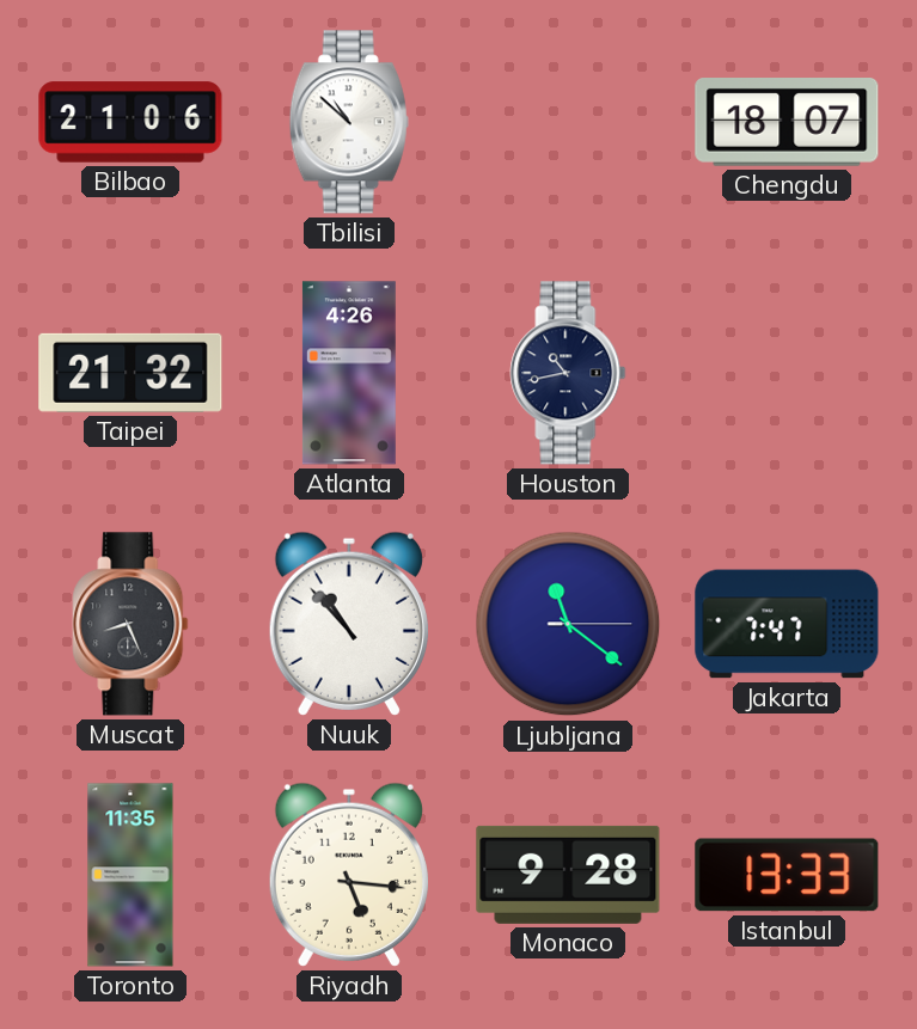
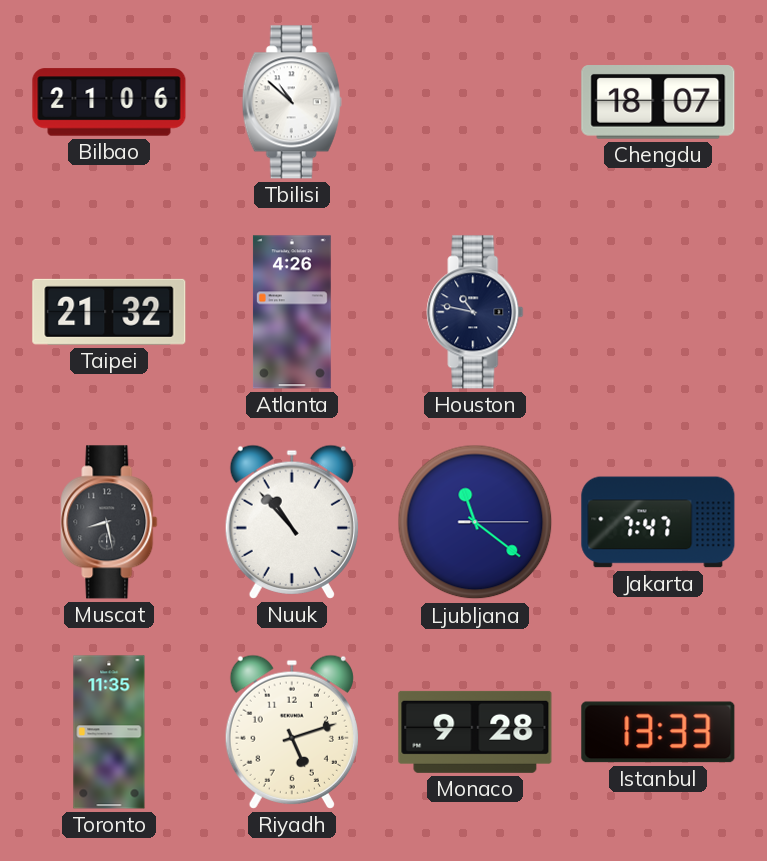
Houston: 10:43 -> 10:47 (475, 312)
Muscat: 8:26 -> 8:28 (109, 522)
Riyadh: 5:16 -> 5:12 (292, 732)
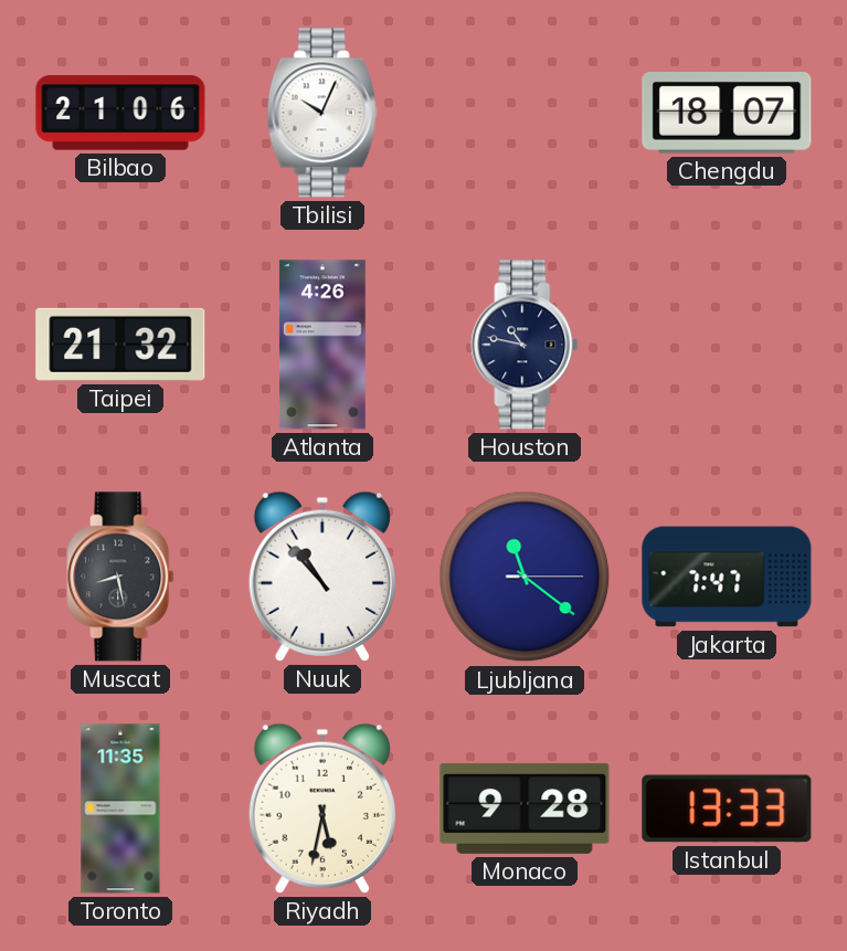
Tbilisi: 10:52 -> 10:04 (322, 113)
Riyadh: 5:12 -> 5:32 (322, 809)
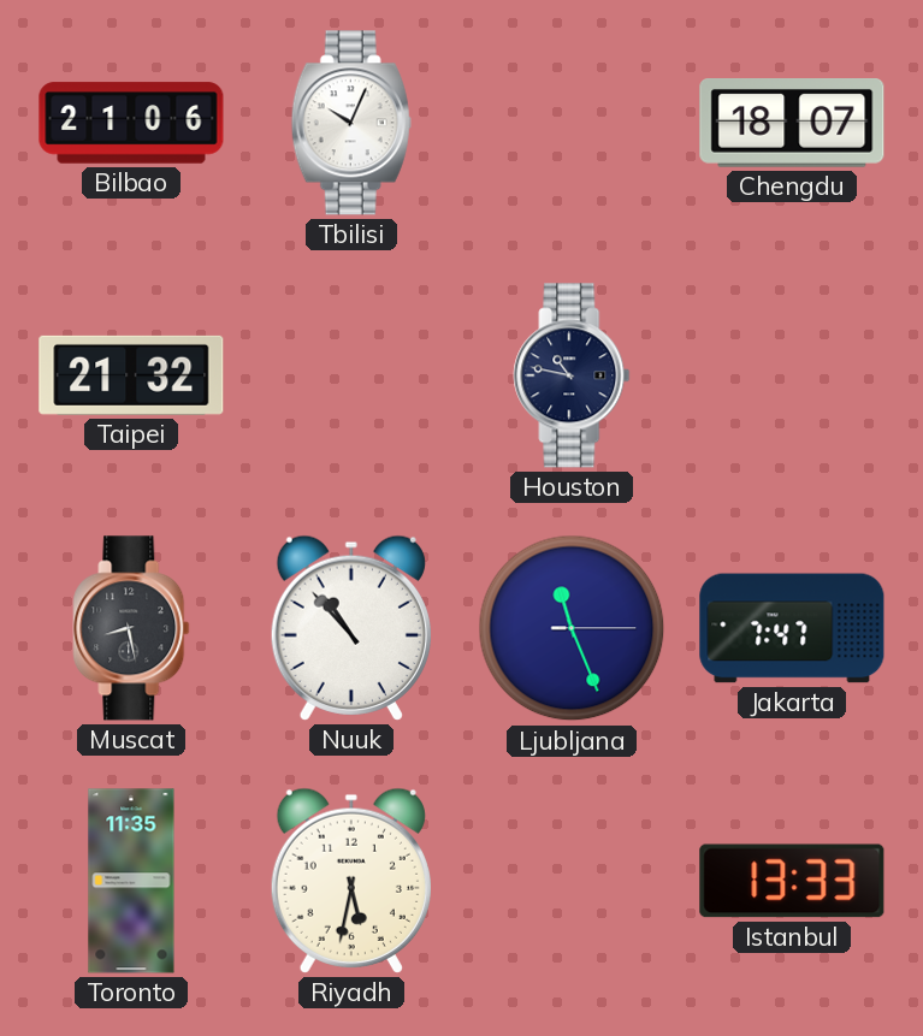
Atlanta: 4:26 -> none (322, 345)
Ljubljana: 11:21 -> 11:26 (572, 628)
Monaco: 9:28 -> none (525, 809)
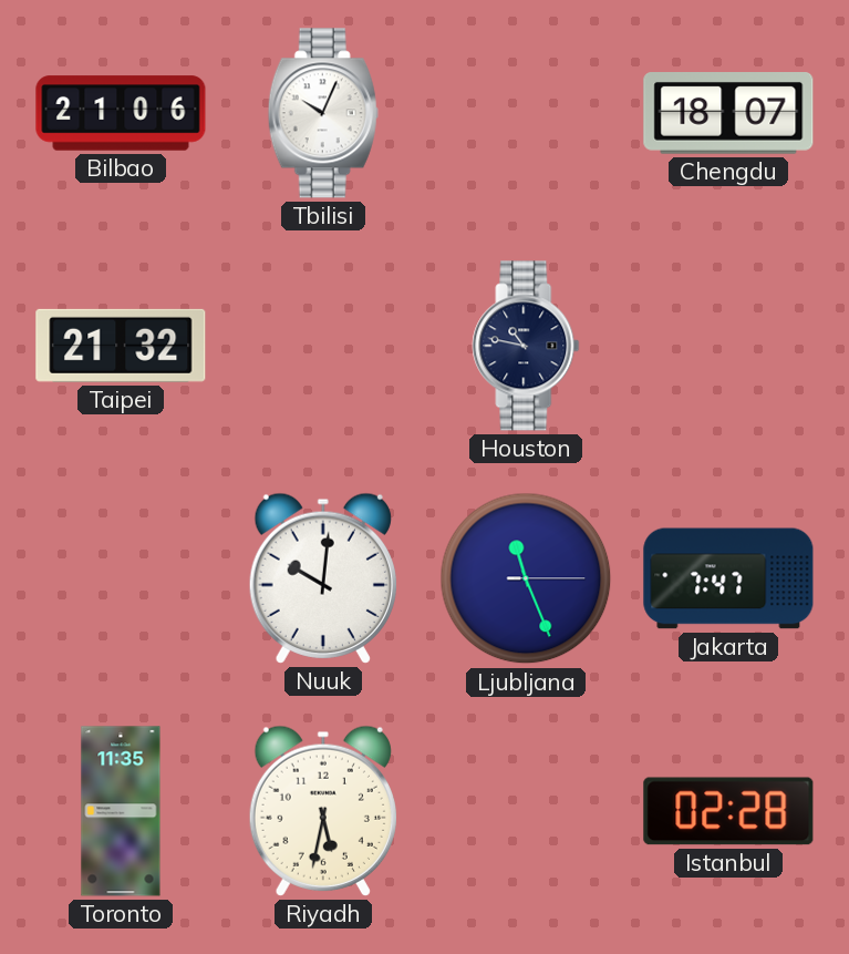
Muscat: 8:28 -> none (131, 628)
Nuuk: 10:53 -> 10:01 (323, 578)
Istanbul: 13:33 -> 02:28 (728, 811)
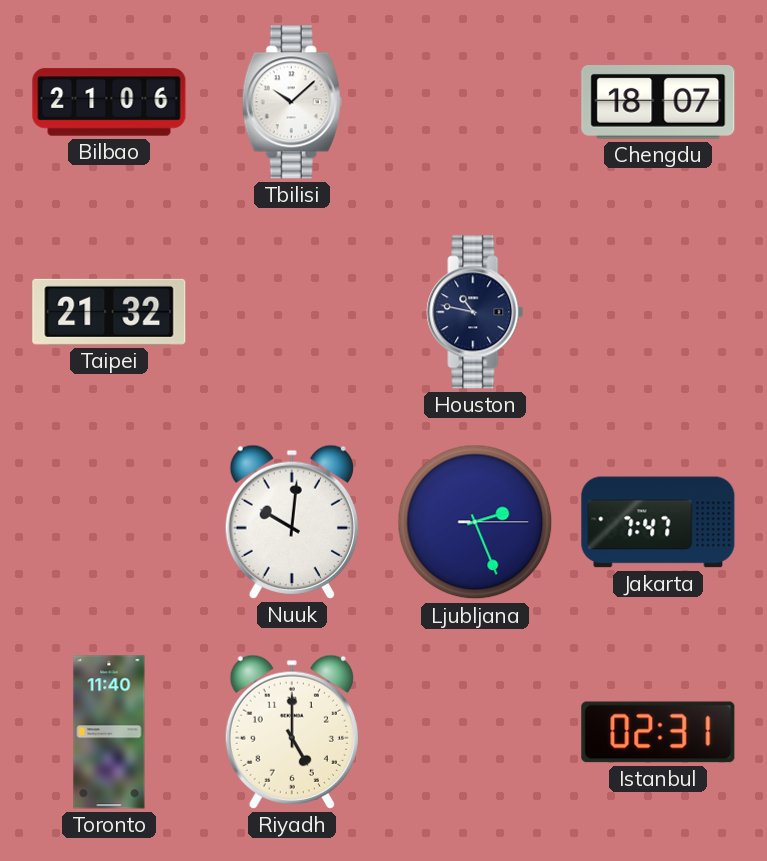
Tbilisi: 10:04 -> 10:08 (292, 102)
Ljubljana: 11:26 -> 2:26 (475, 522)
Toronto: 11:35 -> 11:40 (109, 732)
Riyadh: 5:32 -> 5:00 (292, 732)
Istanbul: 02:28 -> 02:31 (658, 732)
